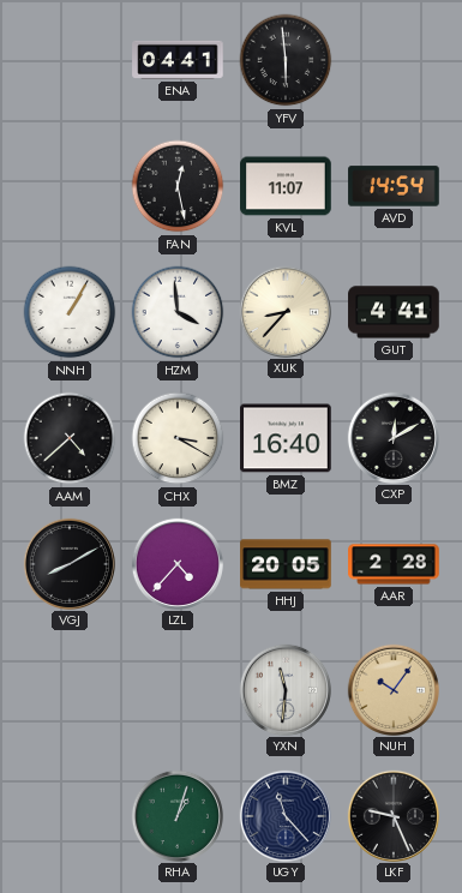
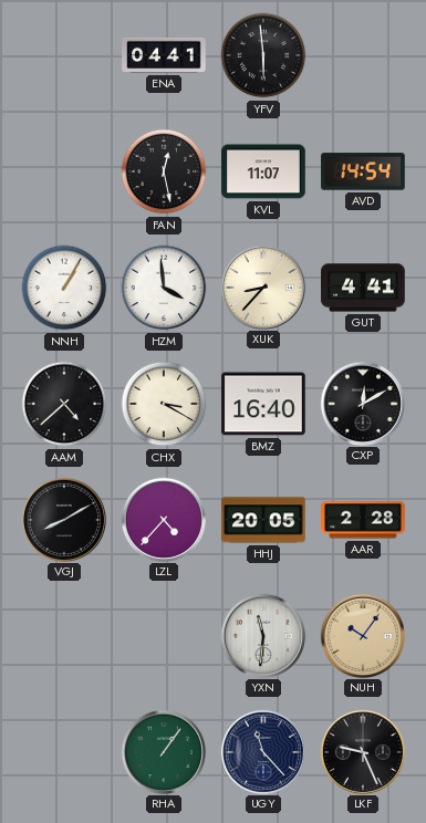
RHA: 1:03 -> 1:06 (163, 751)
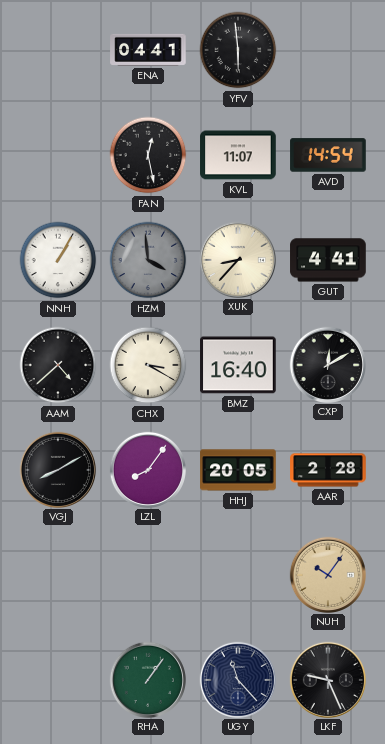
HZM dial: white -> grey (148, 260)
LZL: 4:37 -> 8:06 (147, 469)
YXN: 11:31 -> none (262, 635)
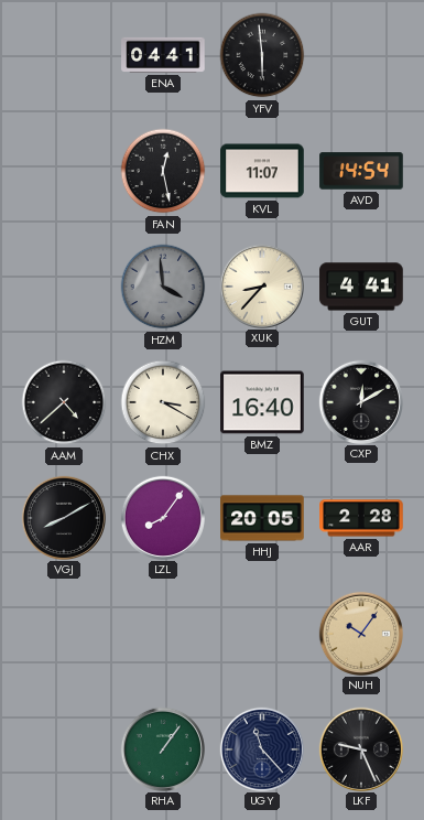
NNH: 1:05 -> none (58, 260)
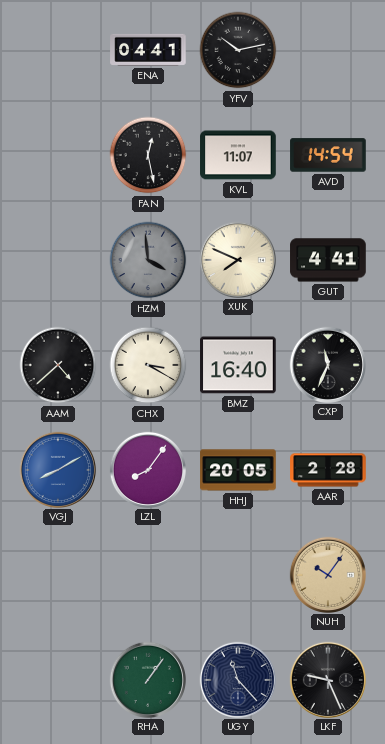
YFV: 5:59 -> 10:13 (238, 50)
XUK: 8:37 -> 7:49 (237, 259)
CXP: 12:10 -> 11:34 (327, 364)
VGJ dial: black -> blue (57, 469)
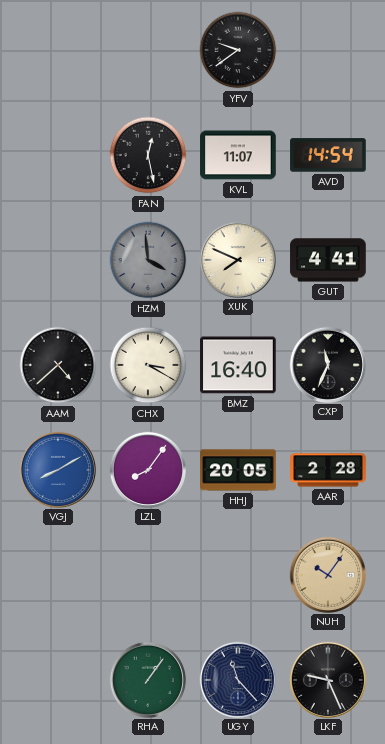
ENA: 04:41 -> none (148, 50)
YFV: 10:13 -> 9:39 (238, 50)
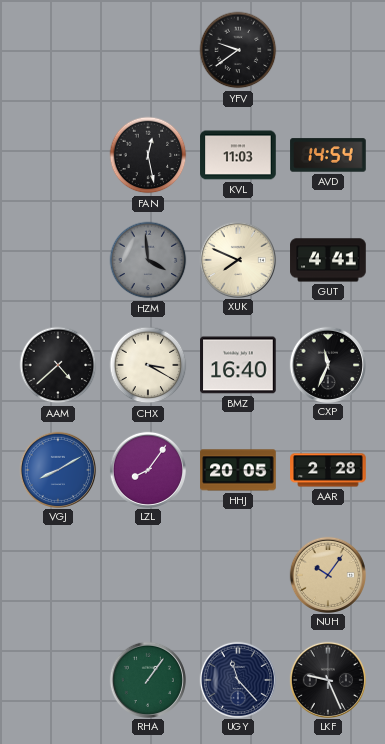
KVL: 11:07 -> 11:03 (238, 155)
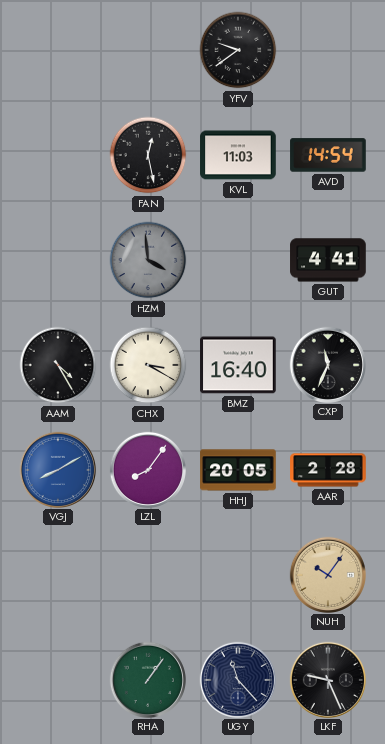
XUK: 7:49 -> none (237, 259)
AAM: 4:38 -> 4:25 (58, 365)
